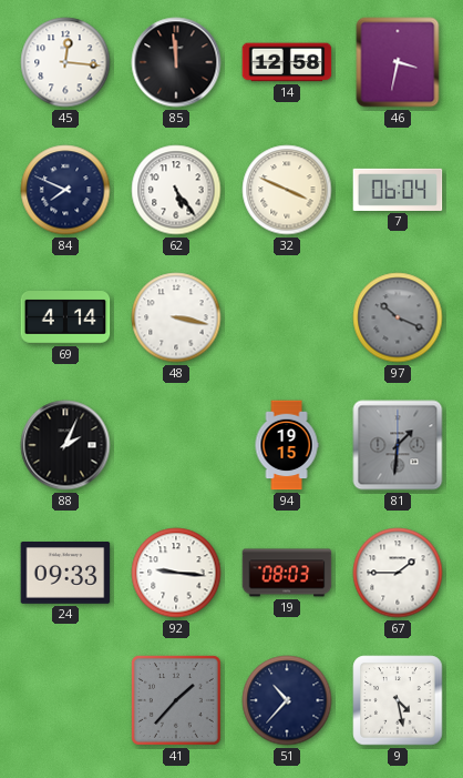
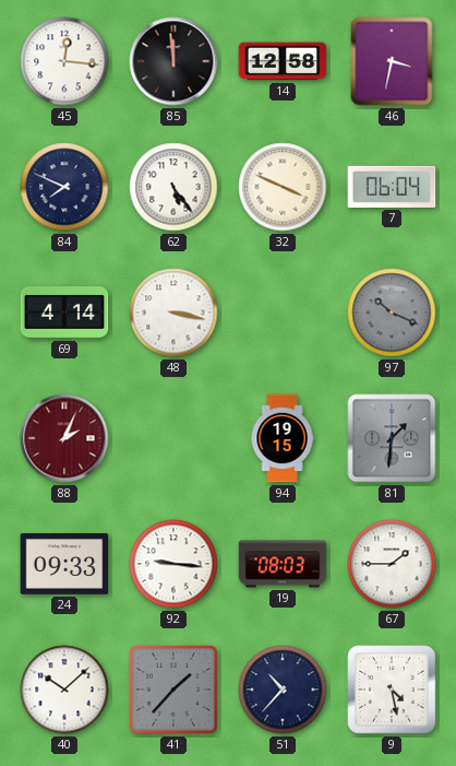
88 dial: black -> burgundy (64, 438)
40: none -> 10:08 (64, 690)
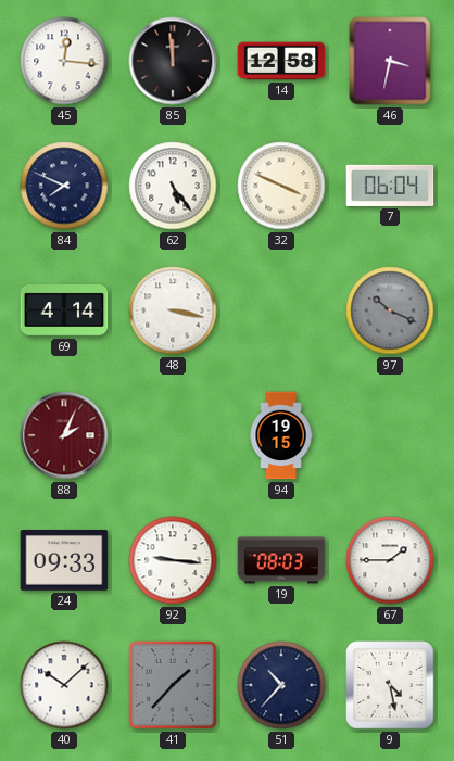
81: 1:31 -> none (392, 438)
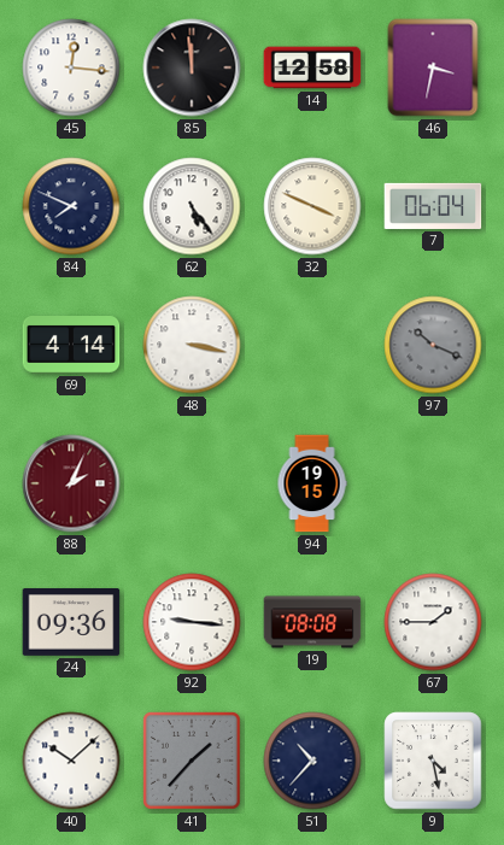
24: 09:33 -> 09:36 (71, 623)
19: 08:03 -> 08:08 (312, 622)
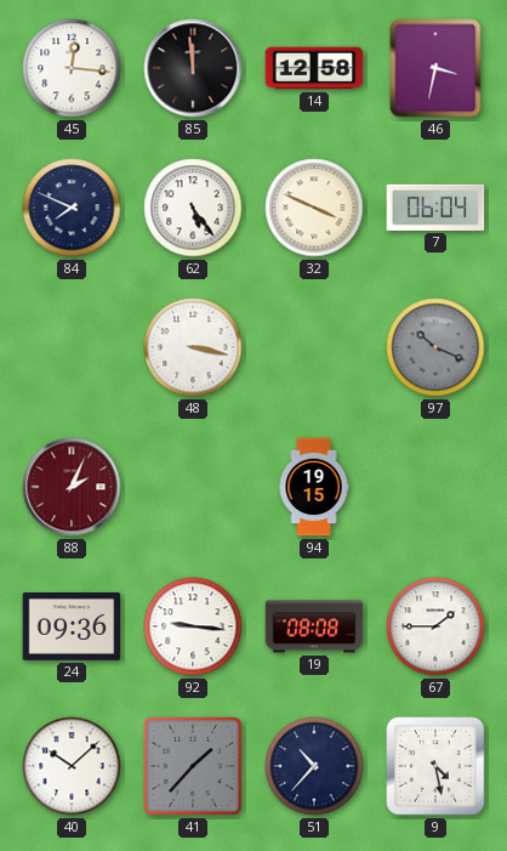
69: 4:14 -> none (71, 346)
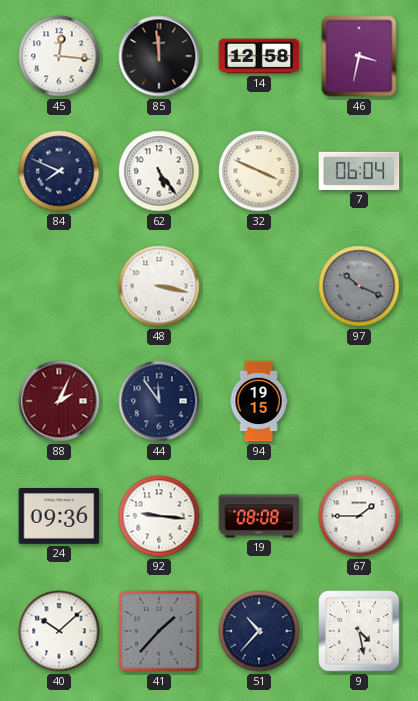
44: none -> 11:54 (159, 401)
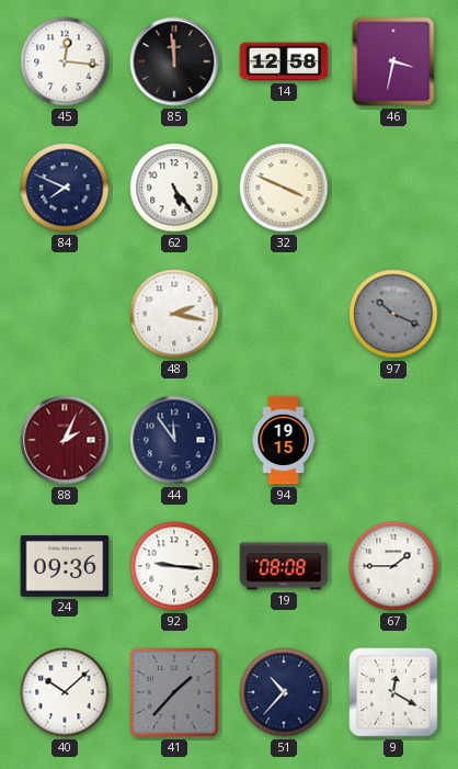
7: 06:04 -> none (359, 171)
48: 3:17 -> 2:17 (174, 314)
9: 4:28 -> 12:20 (393, 692)
